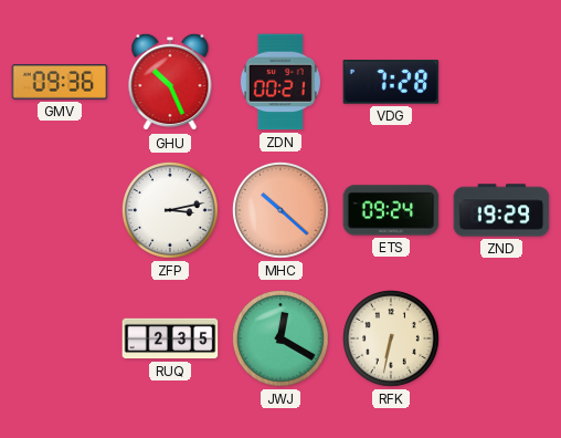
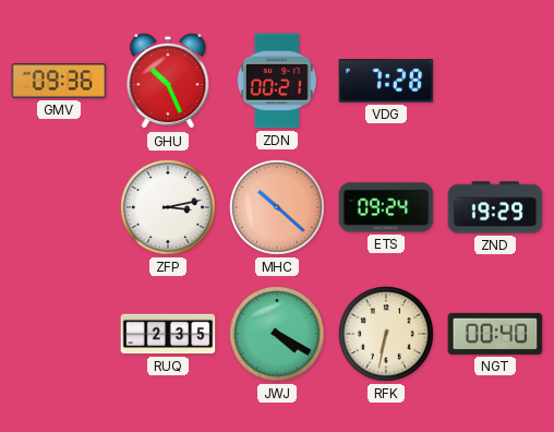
JWJ: 12:20 -> 4:20 (278, 335)
NGT: none -> 00:40 (495, 334)
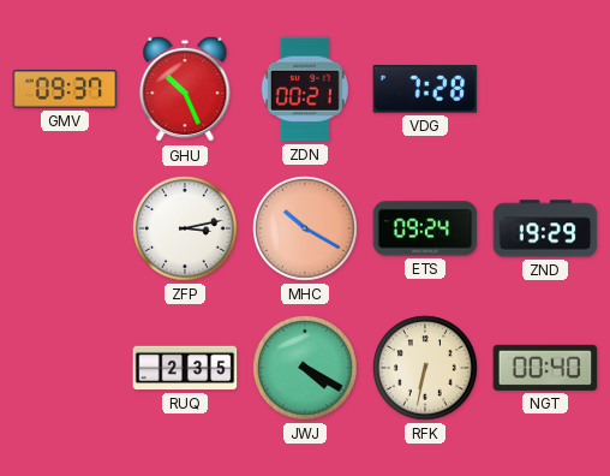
GMV: 09:36 -> 09:37 (65, 89)
MHC: 10:22 -> 10:20 (306, 230)
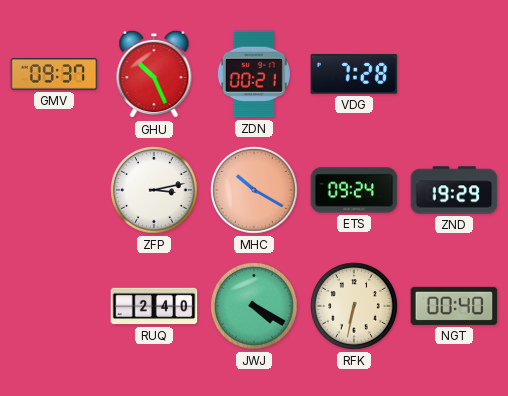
RUQ: 2:35 -> 2:40 (154, 306)
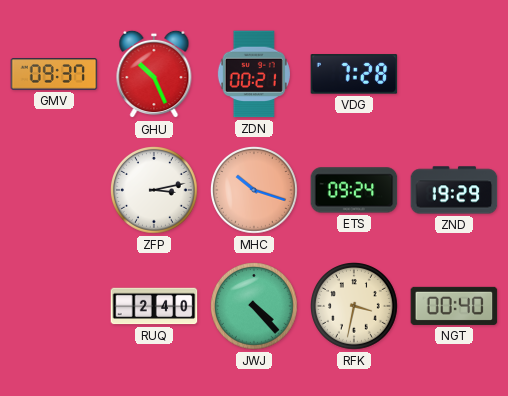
MHC: 10:20 -> 10:18 (255, 191)
JWJ: 4:20 -> 4:23 (255, 307)
RFK: 6:32 -> 3:32 (355, 307)
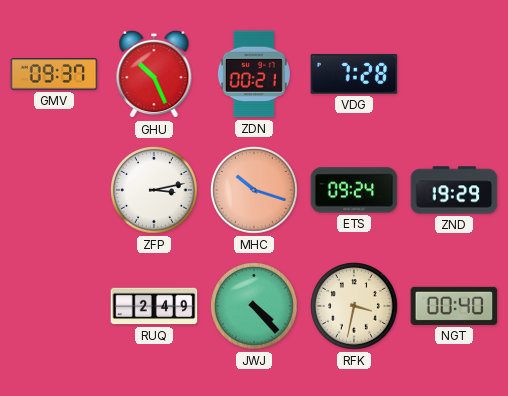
RUQ: 2:40 -> 2:49 (154, 306)
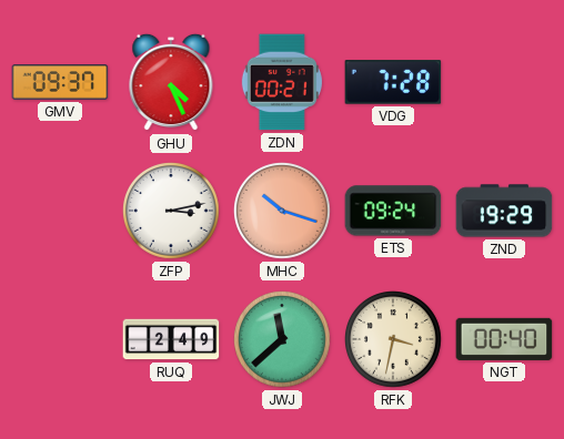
GHU: 10:26 -> 4:26 (171, 82)
JWJ: 4:23 -> 11:38 (283, 340)
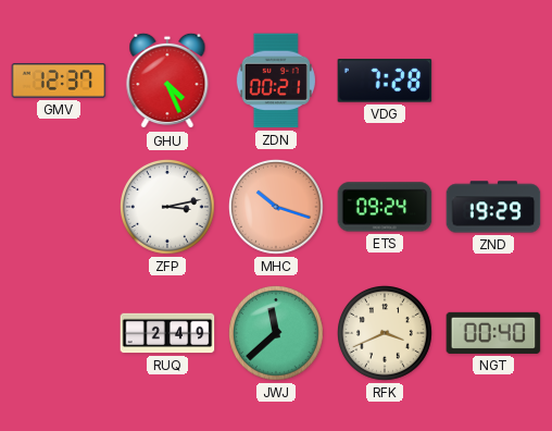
GMV: 09:37 -> 12:37 (59, 81)
RFK: 3:32 -> 3:41 (386, 334)
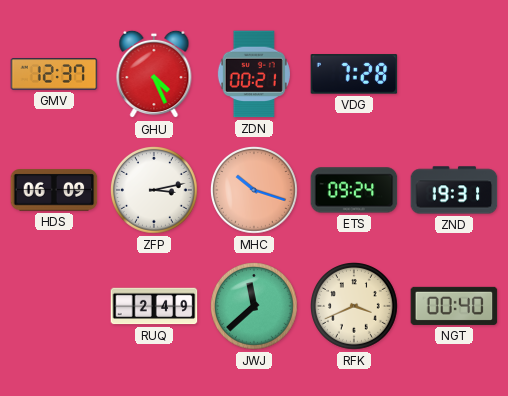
HDS: none -> 06:09 (54, 190)
ZND: 19:29 -> 19:31 (454, 190)
